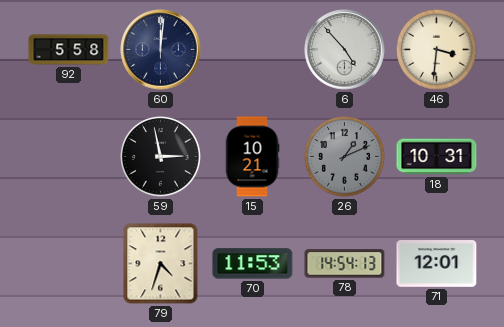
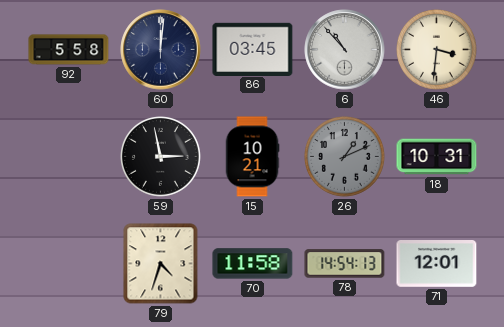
86: none -> 03:45 (253, 49)
6: 4:53 -> 10:53 (345, 50)
70: 11:53 -> 11:58 (253, 264)
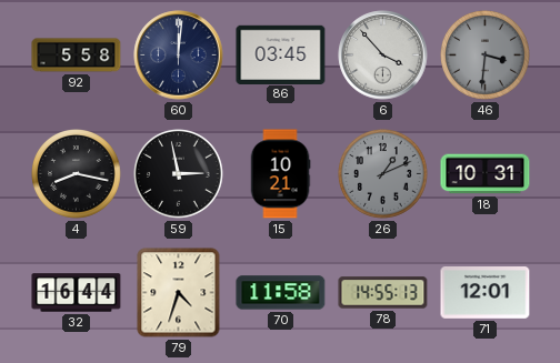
6: 10:53 -> 3:53 (383, 56)
46 dial: cream -> grey (486, 56)
4: none -> 8:17 (77, 174)
32: none -> 16:44 (77, 293)
78: 14:54 -> 14:55 (383, 293)
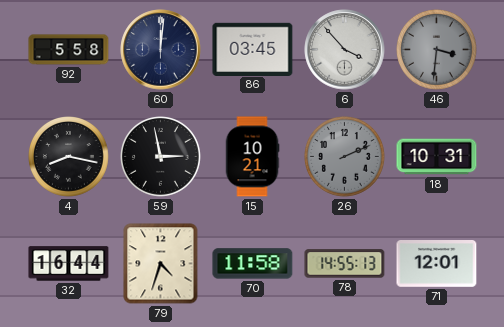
26: 1:11 -> 2:11 (345, 157)
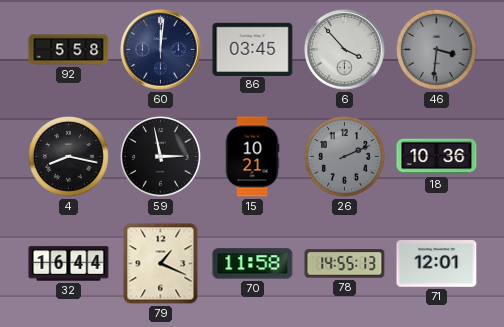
18: 10:31 -> 10:36 (437, 157)
79: 4:33 -> 1:19 (161, 264)
